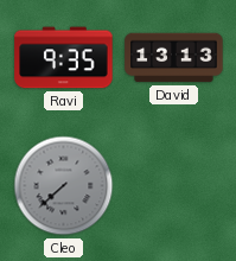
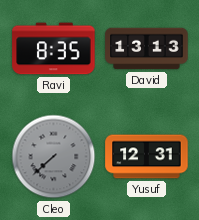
Ravi: 9:35 -> 8:35 (54, 49)
Yusuf: none -> 12:31 (147, 157)
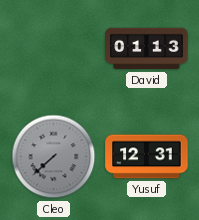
Ravi: 8:35 -> none (54, 49)
David: 13:13 -> 01:13 (147, 49)
